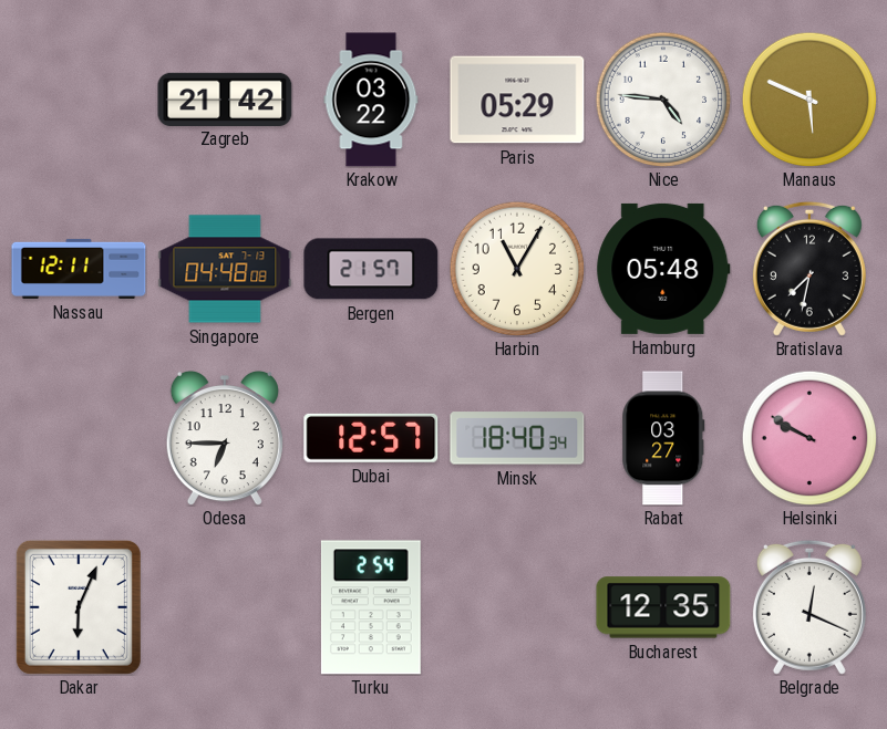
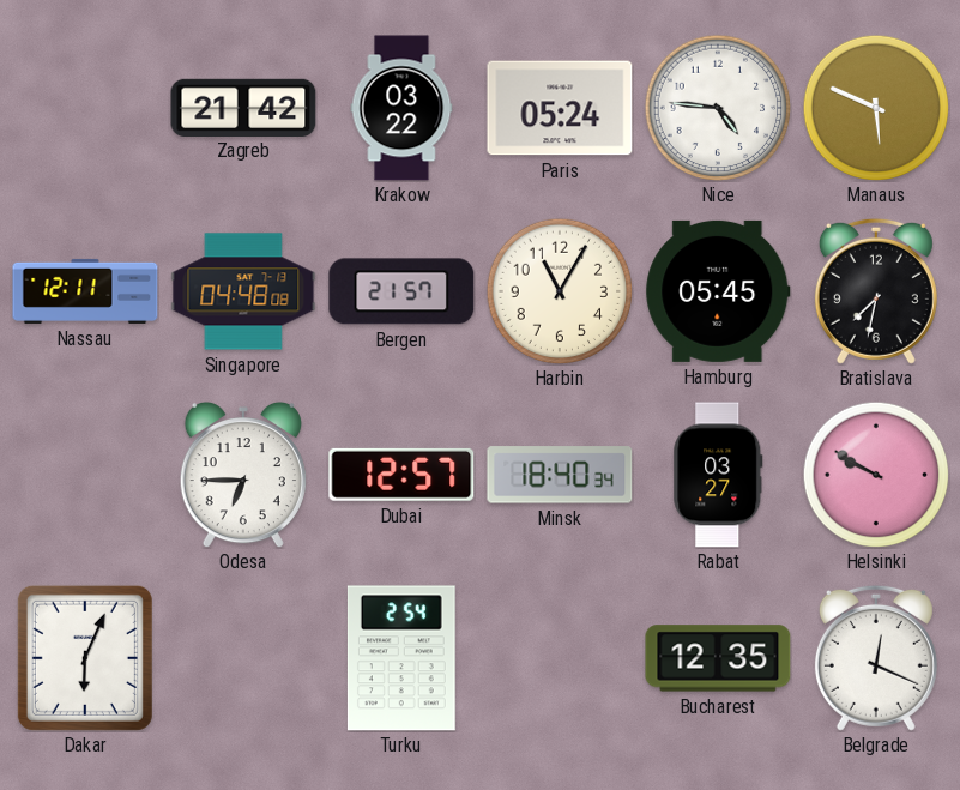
Paris: 05:29 -> 05:24 (560, 108)
Hamburg: 05:48 -> 05:45 (718, 291)
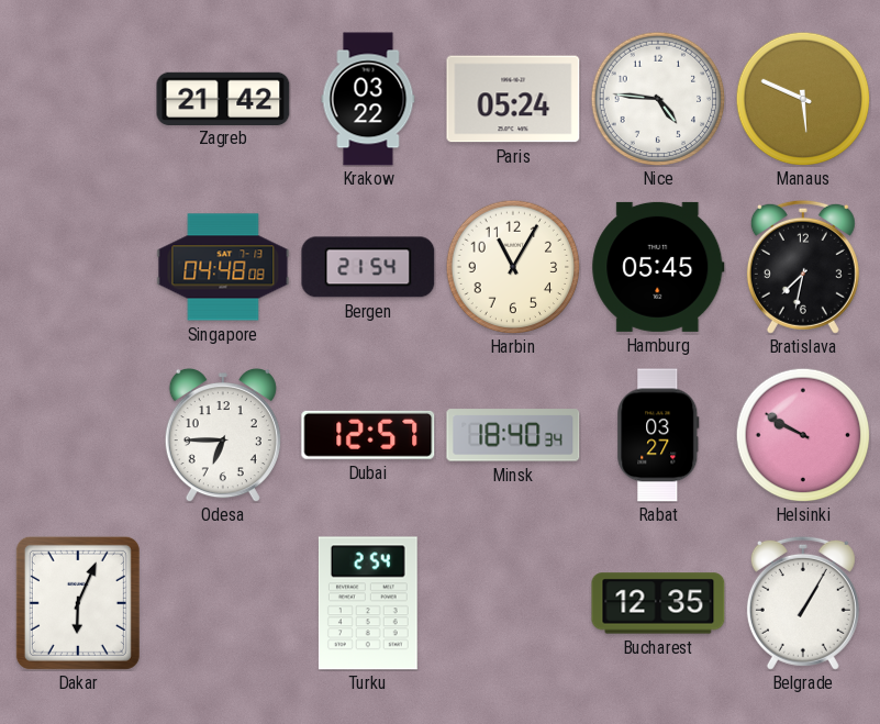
Nassau: 12:11 -> none (85, 291)
Bergen: 21:57 -> 21:54 (368, 267)
Belgrade: 12:19 -> 1:05 (803, 603)
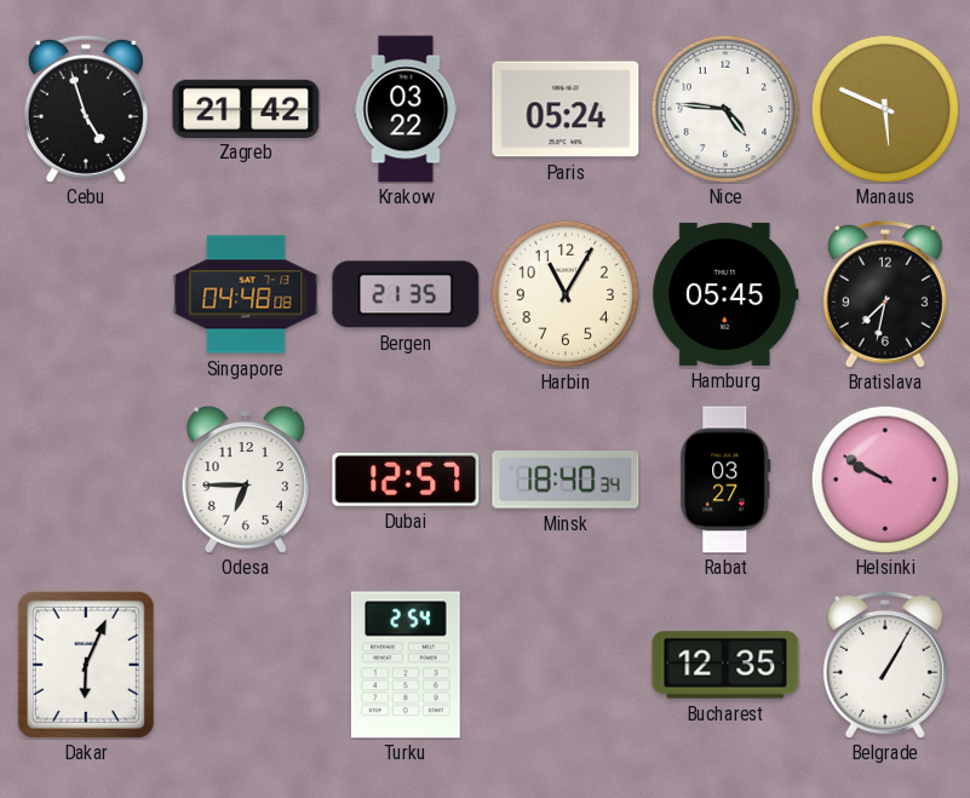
Cebu: none -> 4:57 (86, 109)
Bergen: 21:54 -> 21:35 (406, 294)
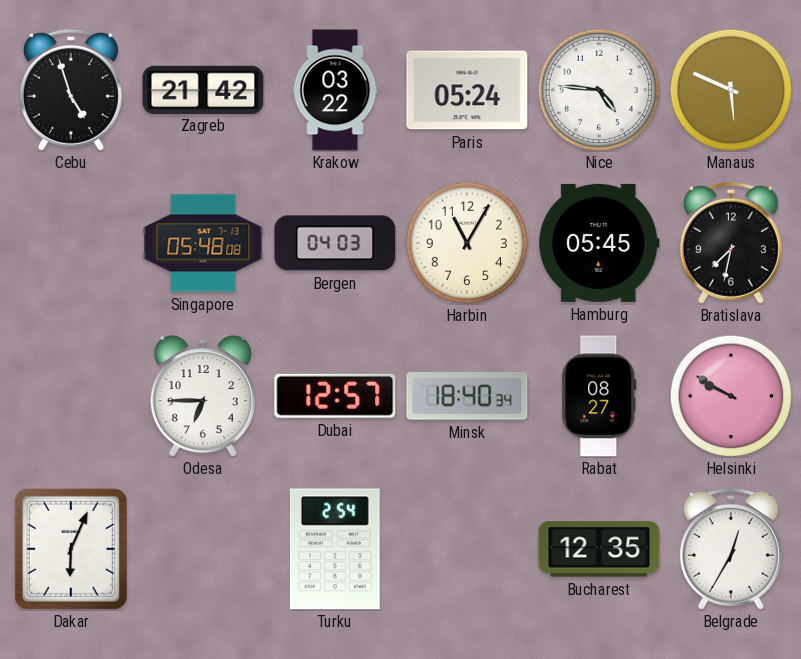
Singapore: 04:48 -> 05:48 (203, 243)
Bergen: 21:35 -> 04:03 (335, 243)
Rabat: 03:27 -> 08:27 (599, 396)
Belgrade: 1:05 -> 12:35 (731, 549)
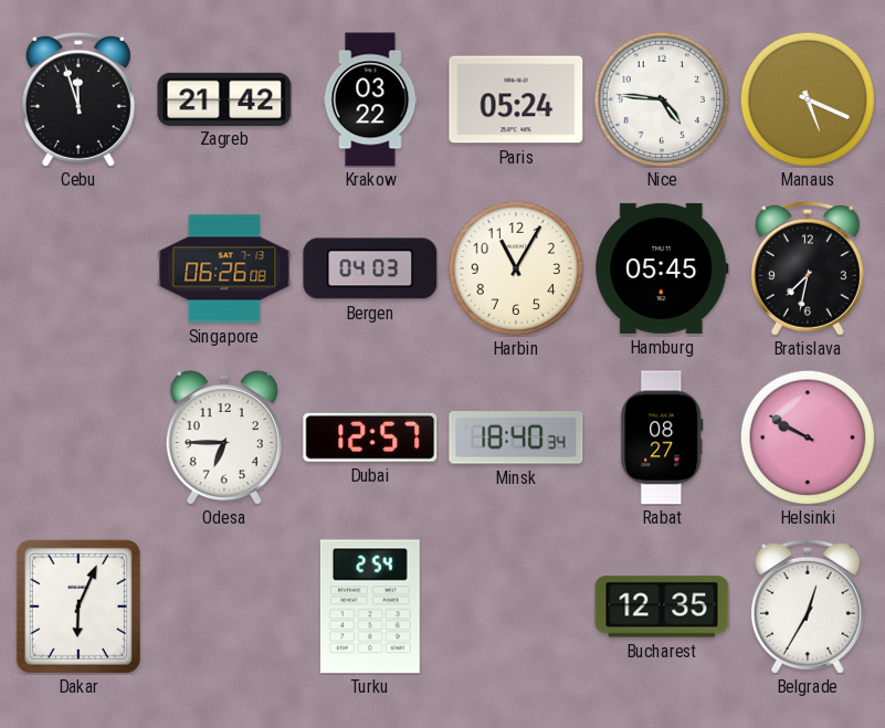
Cebu: 4:57 -> 11:57 (78, 99)
Manaus: 5:49 -> 5:19 (808, 99)
Singapore: 05:48 -> 06:26 (224, 268)
